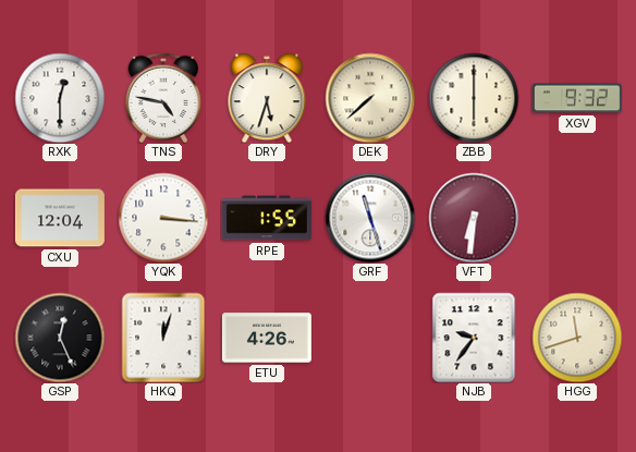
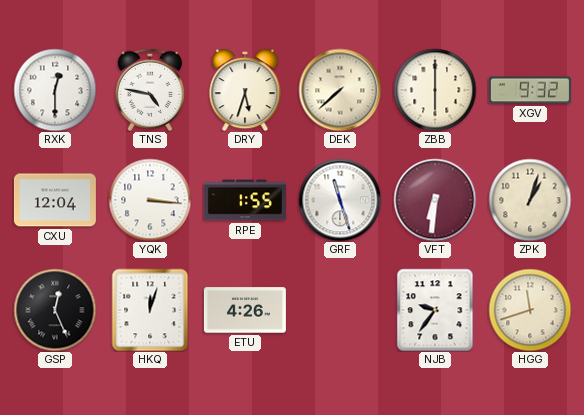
ZPK: none -> 1:03 (530, 200)
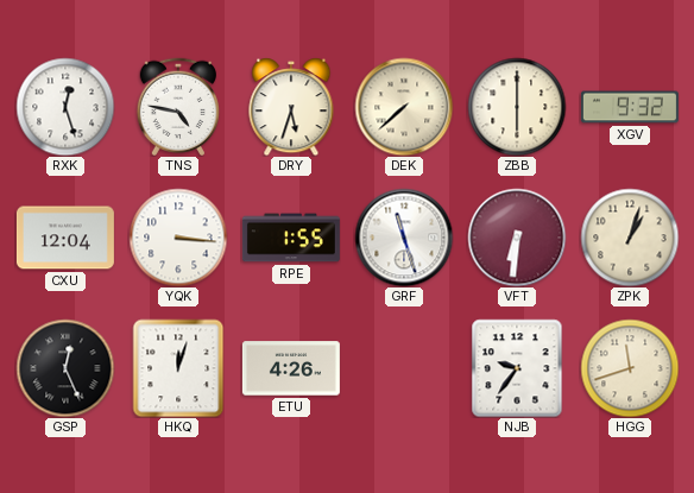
RXK: 12:30 -> 12:27 (65, 107)
